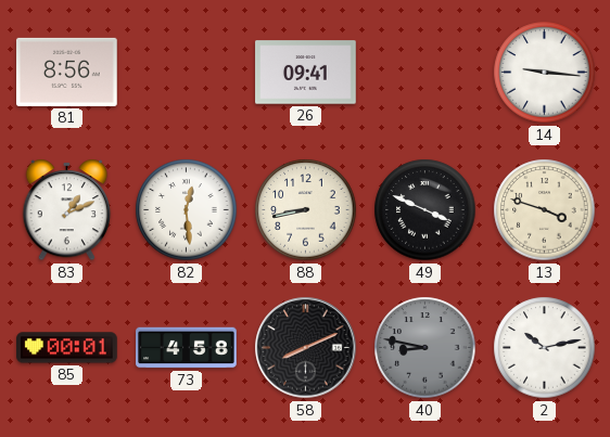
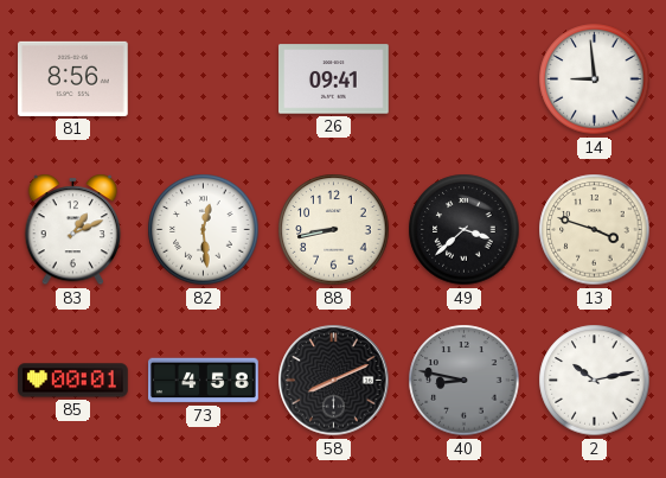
14: 9:16 -> 8:59 (595, 79)
49: 3:49 -> 3:38 (465, 230)
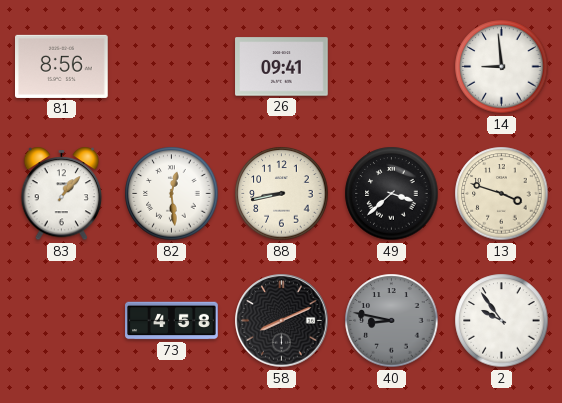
83: 1:11 -> 1:07 (62, 194)
85: 00:01 -> none (73, 381)
2: 10:13 -> 9:54 (502, 321)
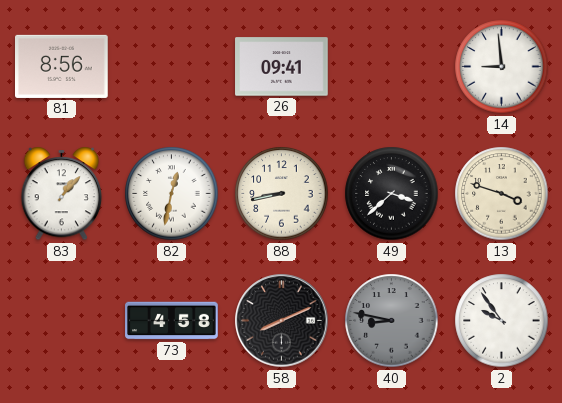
82: 12:29 -> 12:32 (172, 194)
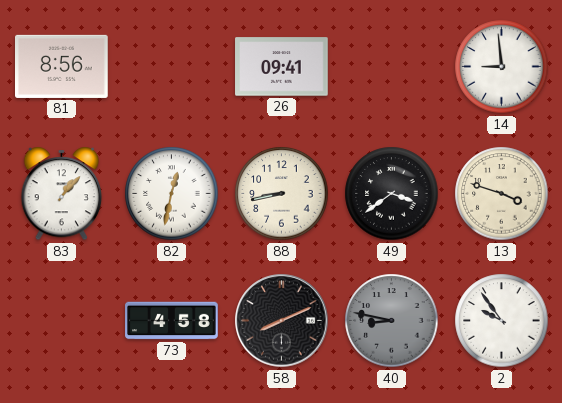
49: 3:38 -> 3:39 (392, 194)
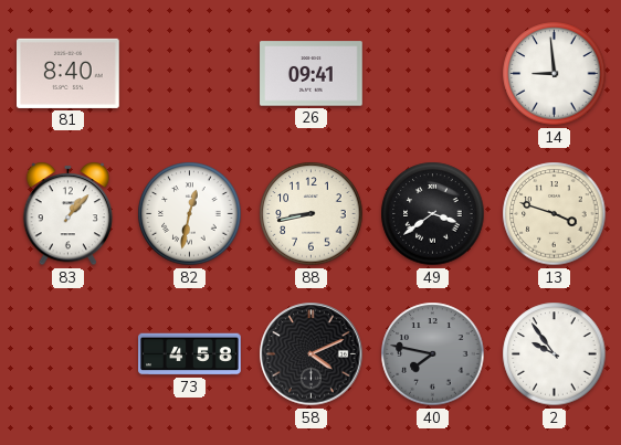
81: 8:56 -> 8:40 (69, 73)
58: 8:11 -> 4:11 (312, 354)
40: 8:47 -> 7:47 (433, 354)
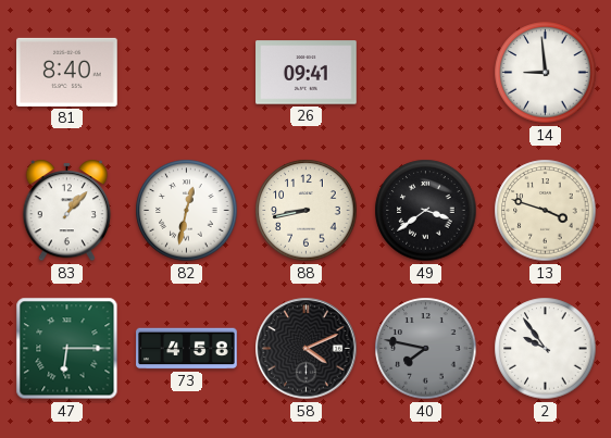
47: none -> 6:15 (67, 349)
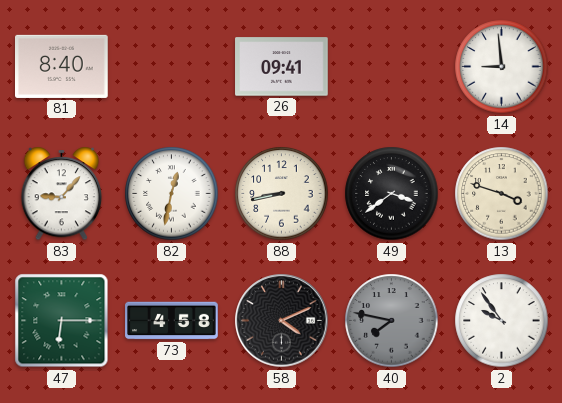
83: 1:07 -> 9:07 (62, 194)
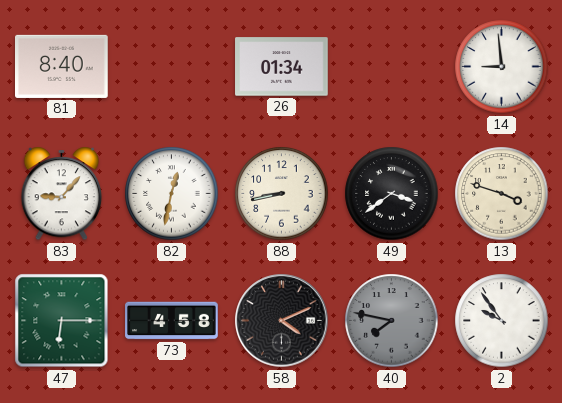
26: 09:41 -> 01:34 (282, 67)
